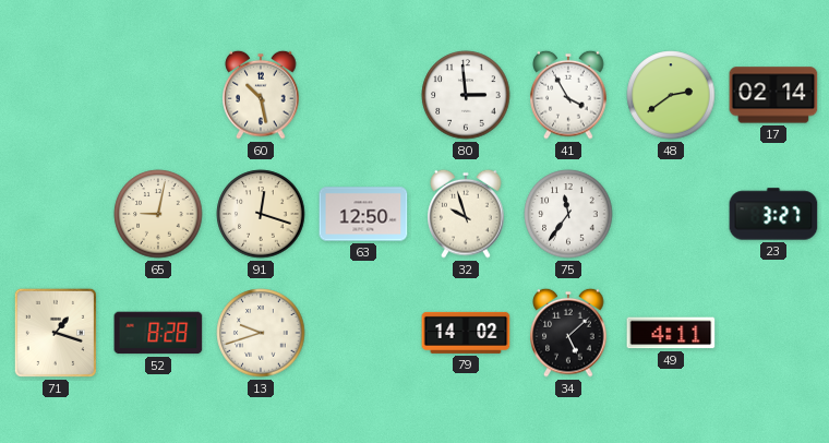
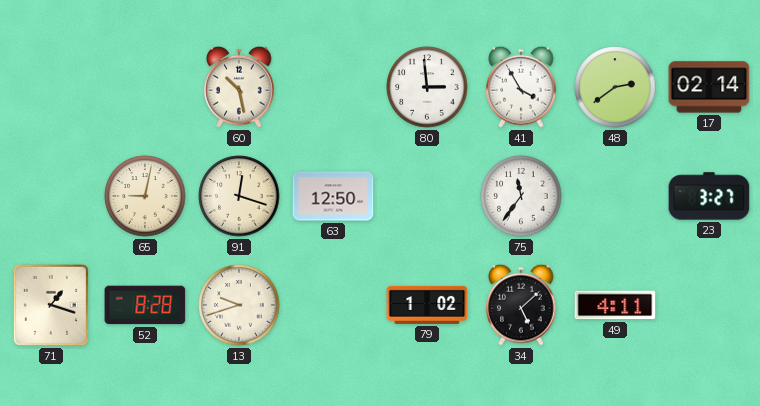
32: 9:57 -> none (466, 214)
79: 14:02 -> 1:02 (427, 305)
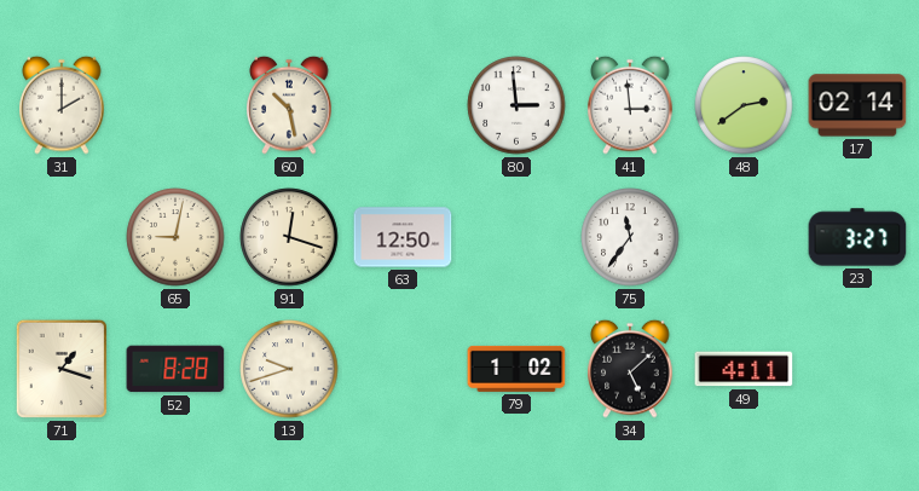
31: none -> 2:00 (62, 105)
41: 3:55 -> 2:59 (630, 105)
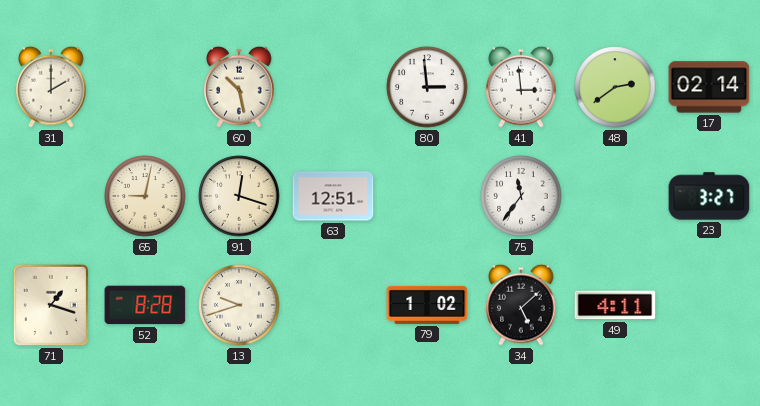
63: 12:50 -> 12:51 (333, 196)
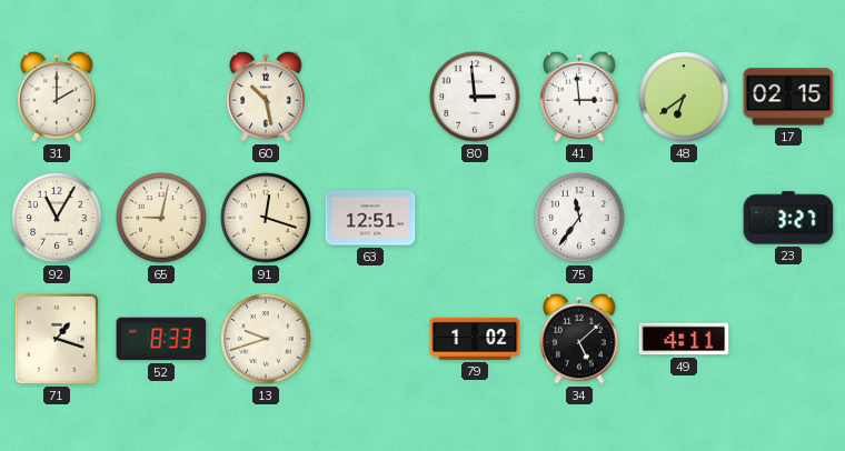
48: 2:39 -> 6:39 (684, 97)
17: 02:14 -> 02:15 (788, 97)
92: none -> 11:05 (57, 218)
52: 8:28 -> 8:33 (161, 339)
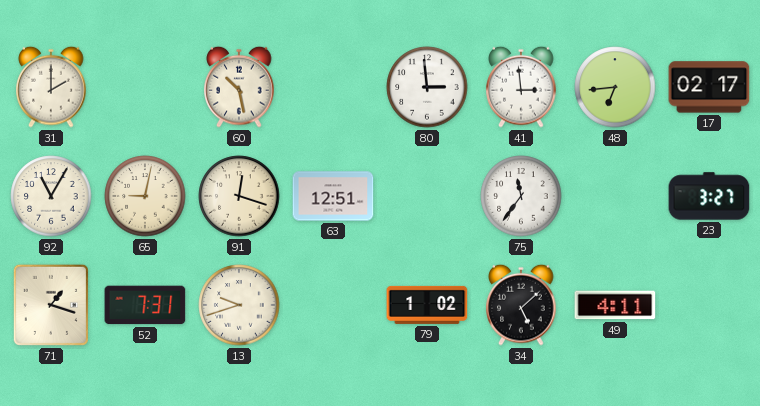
48: 6:39 -> 6:44 (615, 87)
17: 02:15 -> 02:17 (709, 87)
52: 8:33 -> 7:31 (145, 305)
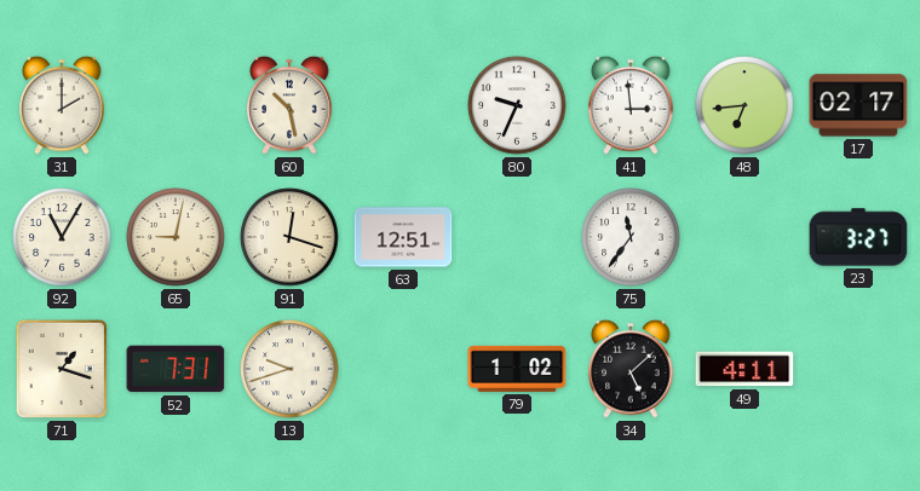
80: 2:59 -> 9:34 (517, 105)
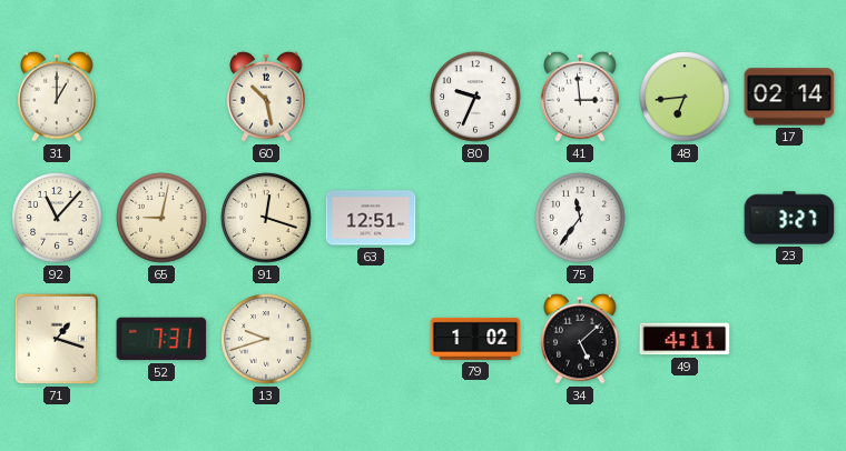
31: 2:00 -> 1:00 (57, 97)
17: 02:17 -> 02:14 (789, 97)
92: 11:05 -> 11:07 (57, 218)
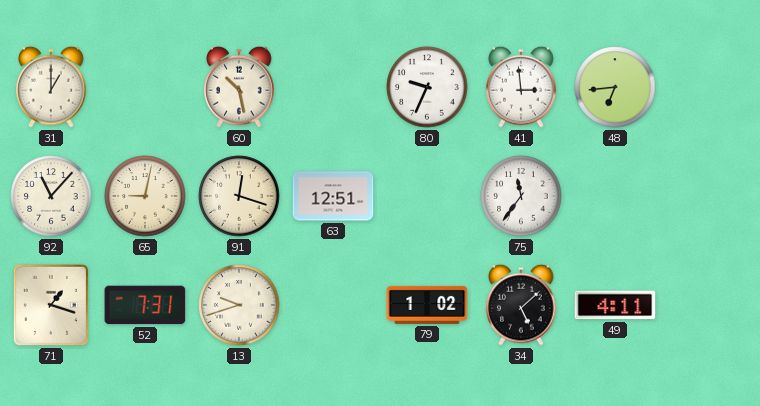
17: 02:14 -> none (789, 97)
23: 3:27 -> none (789, 218)
